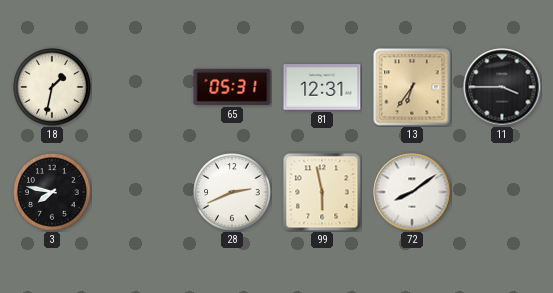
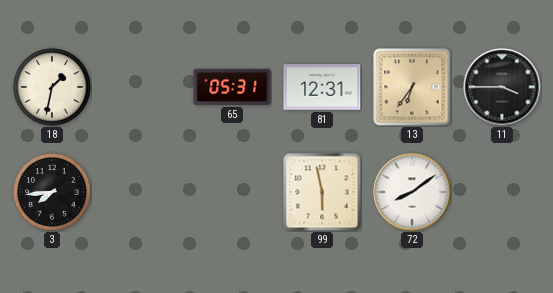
3: 7:47 -> 7:44 (52, 192)
28: 2:41 -> none (232, 192)
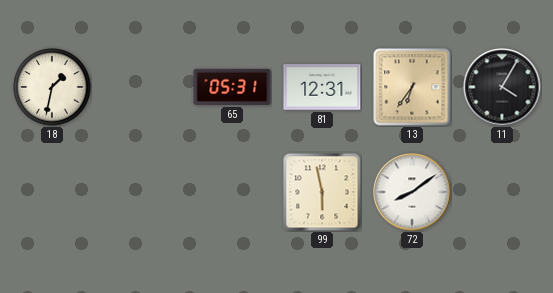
11: 3:45 -> 4:05 (502, 87)
3: 7:44 -> none (52, 192)
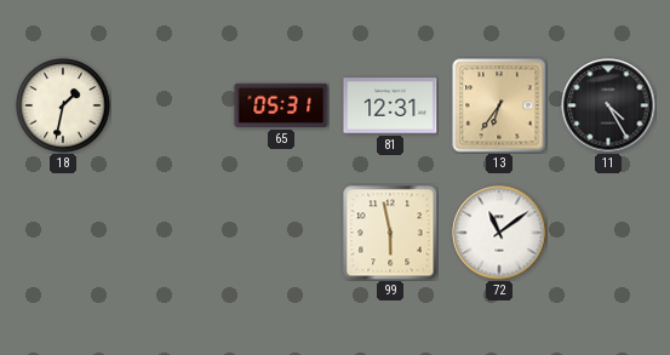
11: 4:05 -> 4:25 (608, 105)
72: 8:09 -> 11:09 (499, 233)
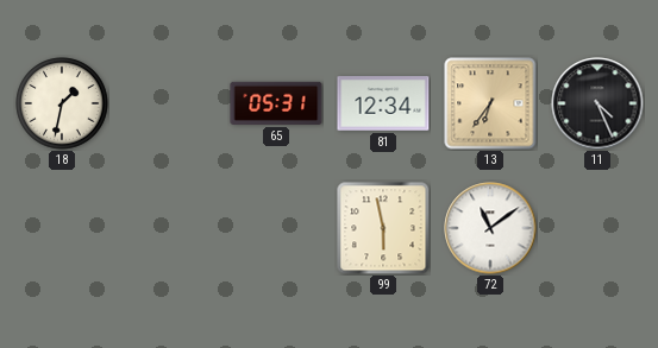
81: 12:31 -> 12:34 (383, 103)
11: 4:25 -> 4:26 (597, 103)
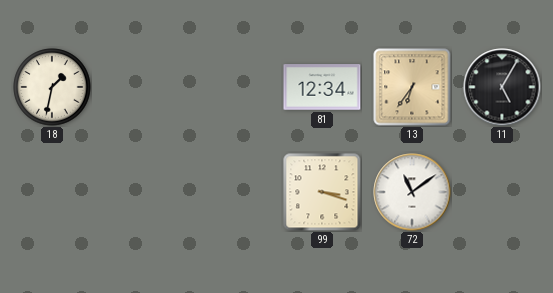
65: 05:31 -> none (276, 103)
11: 4:26 -> 5:05 (502, 87)
99: 5:58 -> 3:18 (322, 192)
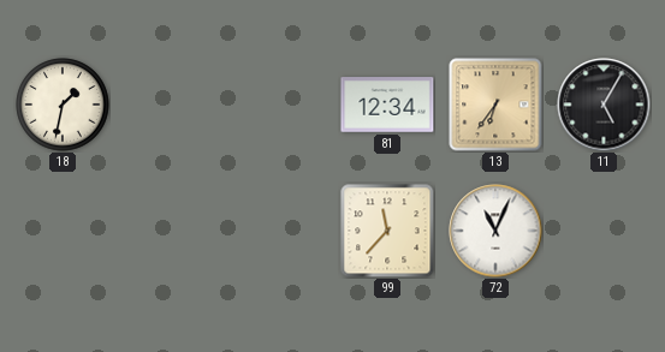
99: 3:18 -> 11:37 (387, 231)
72: 11:09 -> 11:04 (495, 231)
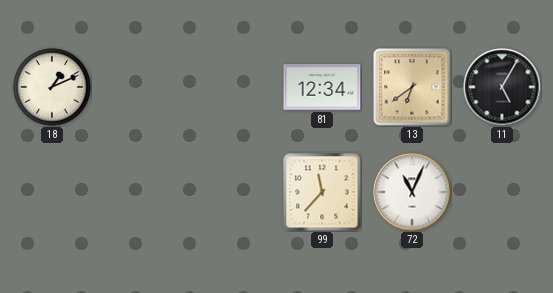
18: 1:32 -> 1:11 (52, 87)
13: 6:36 -> 6:39 (412, 87)
